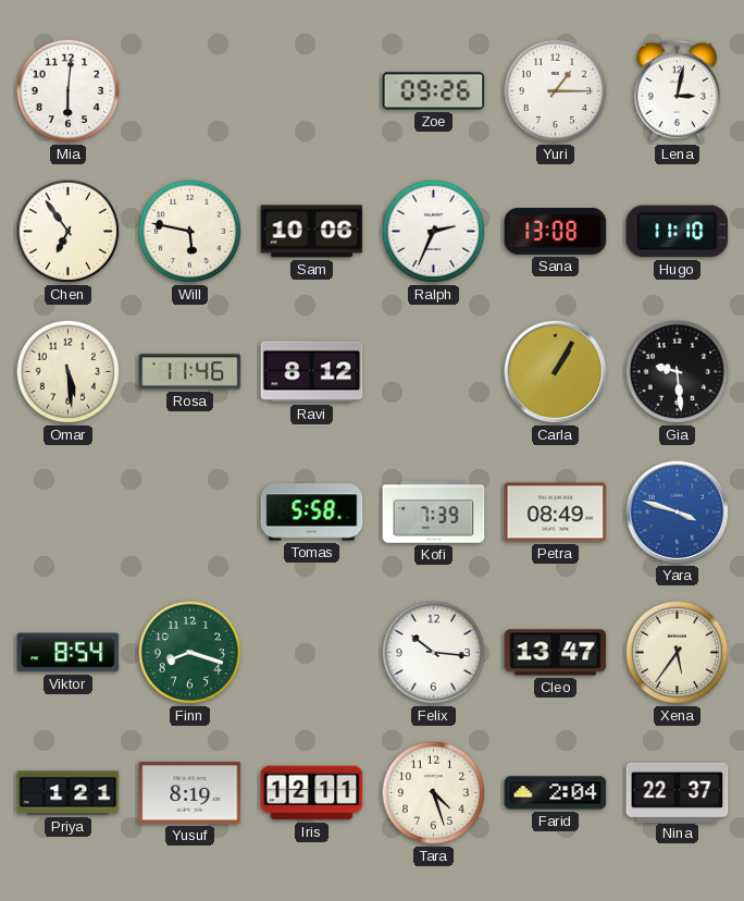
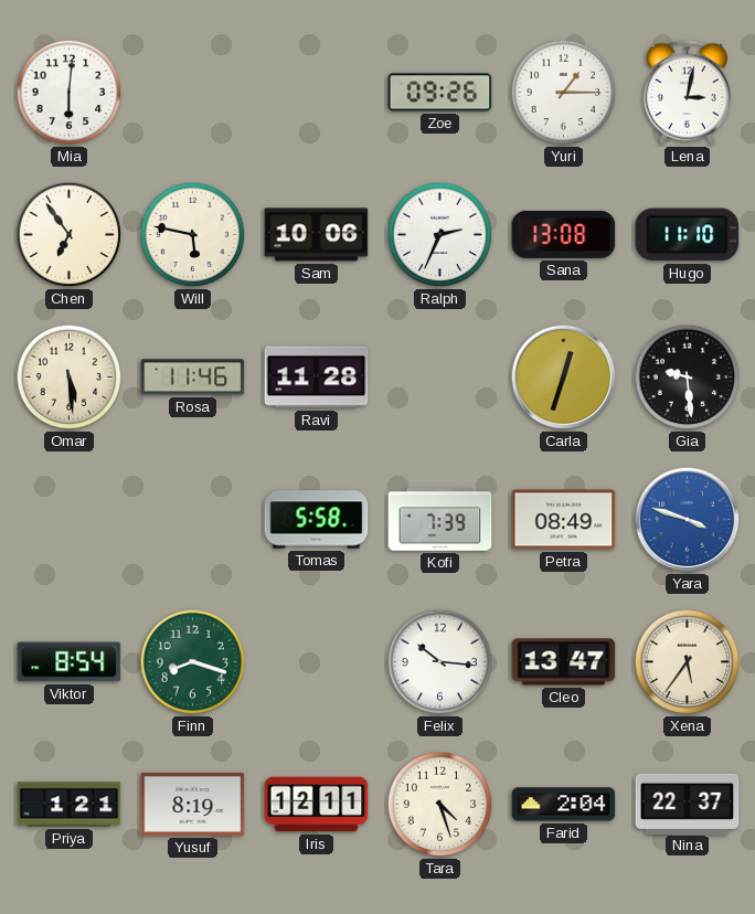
Ravi: 8:12 -> 11:28 (317, 378)
Carla: 1:05 -> 12:33 (564, 378)
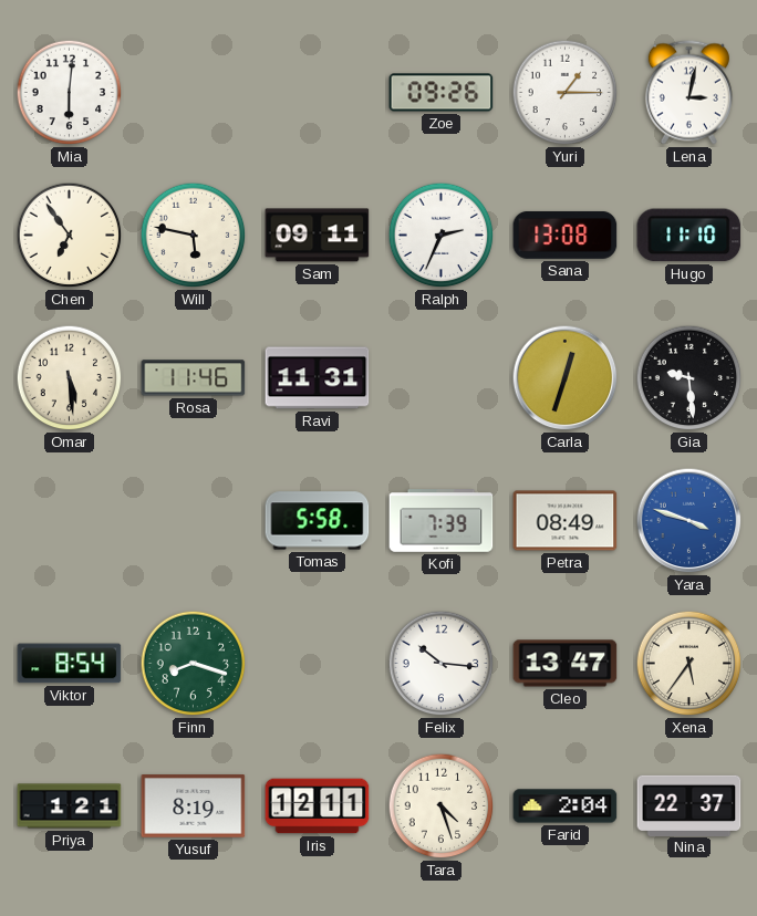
Sam: 10:06 -> 09:11 (318, 236)
Ravi: 11:28 -> 11:31 (318, 378)
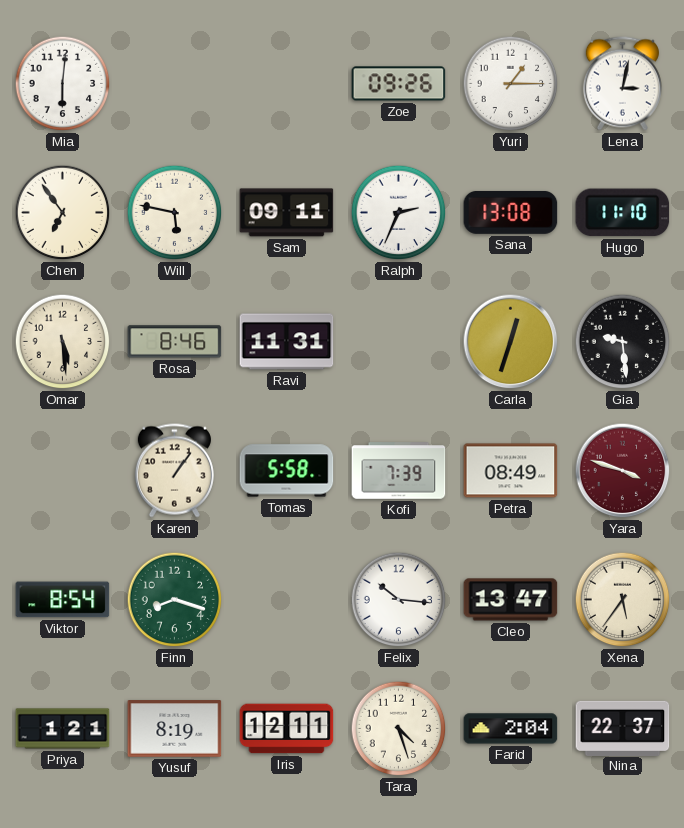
Rosa: 11:46 -> 8:46 (175, 342)
Karen: none -> 1:06 (174, 471)
Yara dial: blue -> burgundy (623, 471)
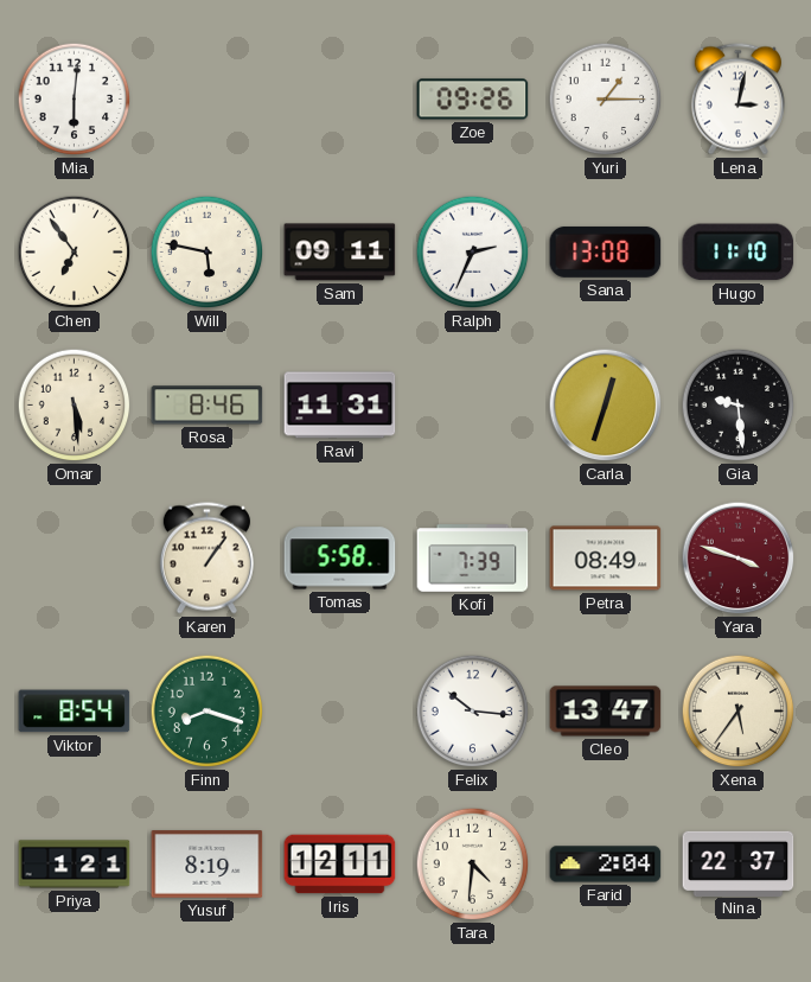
Tara: 4:27 -> 4:31 (473, 865)
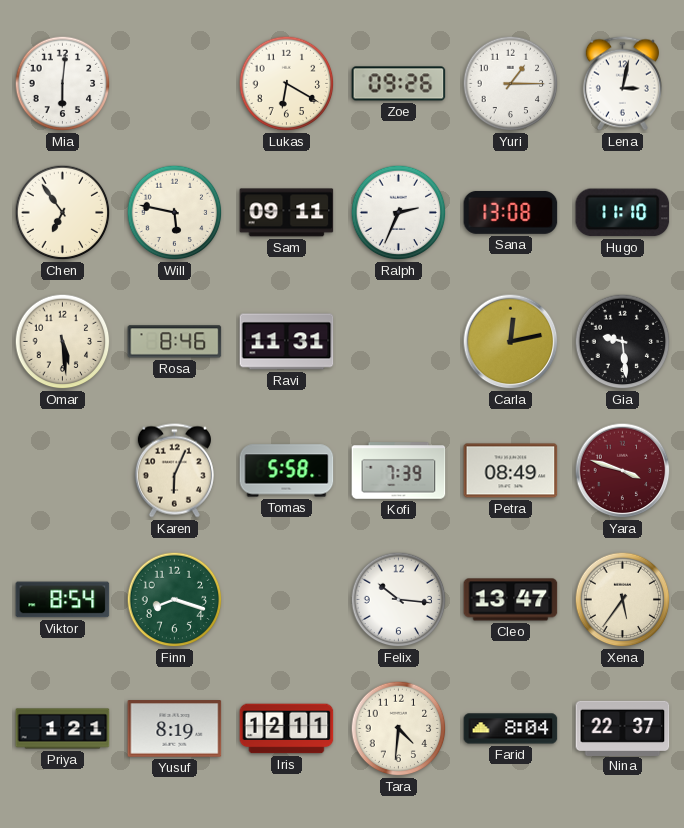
Lukas: none -> 6:20 (287, 84)
Carla: 12:33 -> 12:13 (511, 342)
Karen: 1:06 -> 6:04 (174, 471)
Farid: 2:04 -> 8:04 (511, 729)
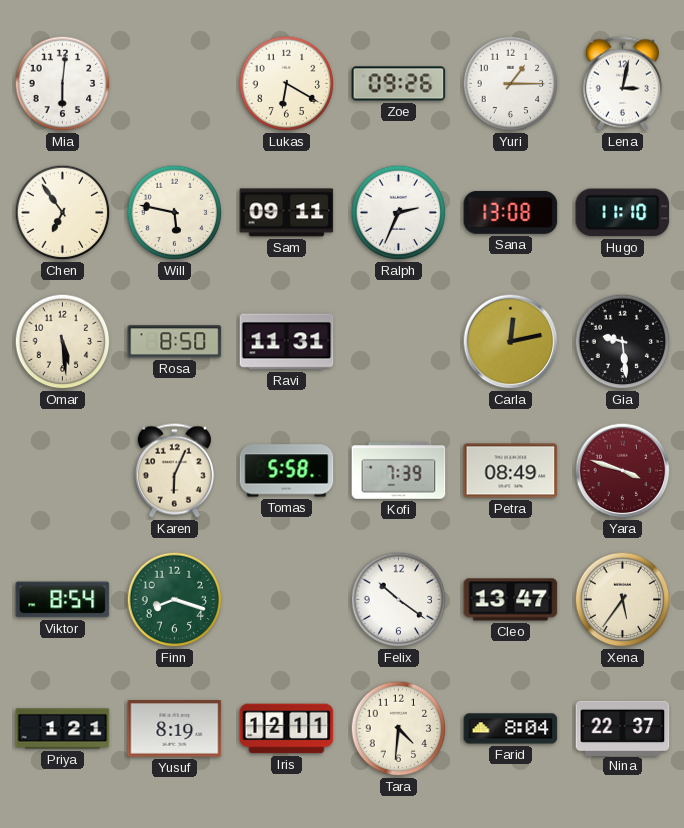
Rosa: 8:46 -> 8:50 (175, 342)
Felix: 10:16 -> 10:21 (399, 600)
